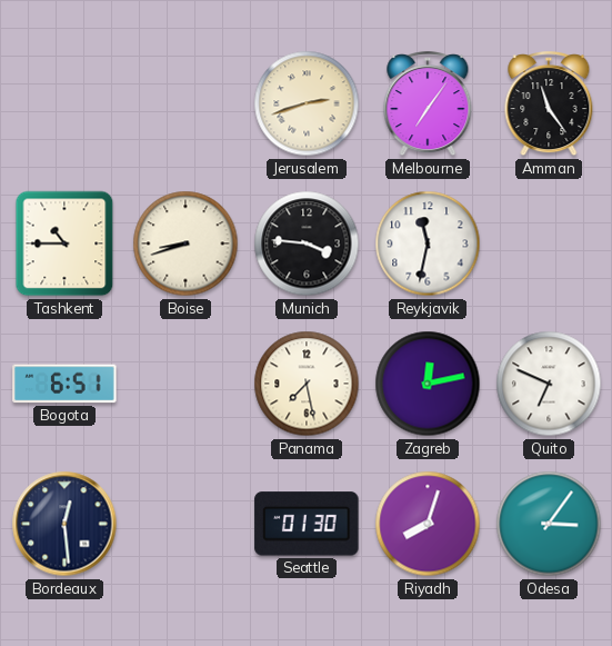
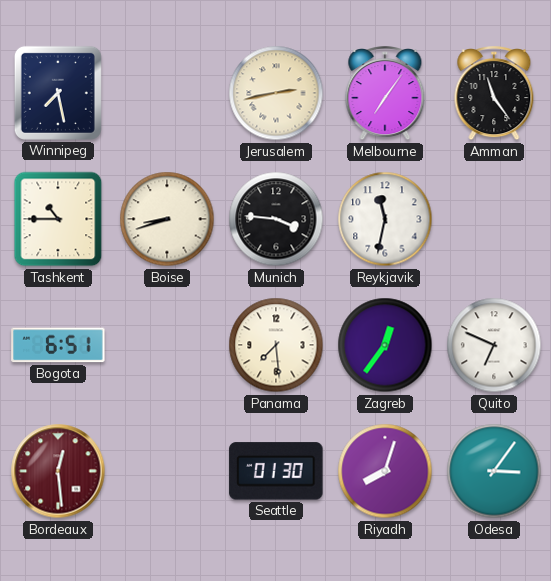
Winnipeg: none -> 7:28 (58, 93)
Jerusalem: 2:42 -> 2:43 (276, 93)
Panama: 7:28 -> 7:29 (276, 345)
Zagreb: 12:13 -> 12:36 (385, 345)
Bordeaux dial: navy -> burgundy (58, 471)
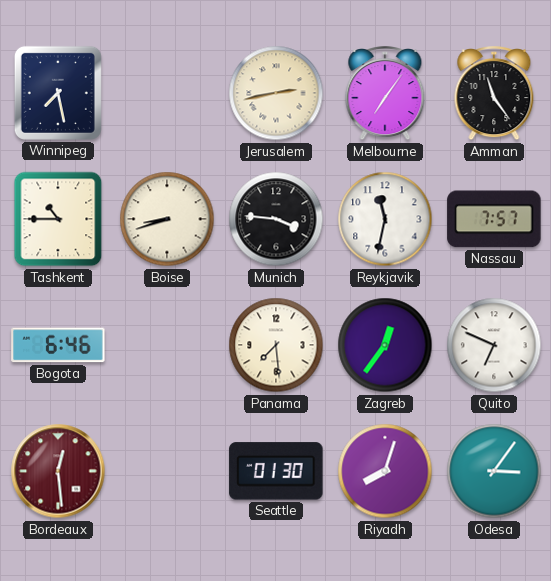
Nassau: none -> 7:57 (494, 219)
Bogota: 6:51 -> 6:46 (58, 345)
